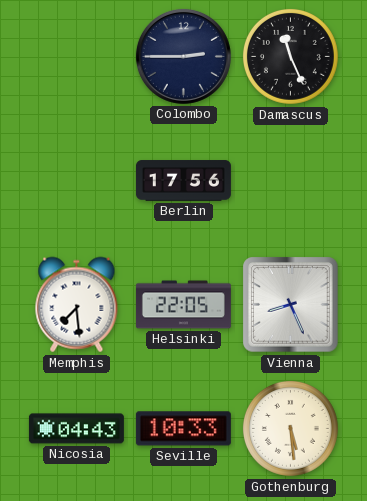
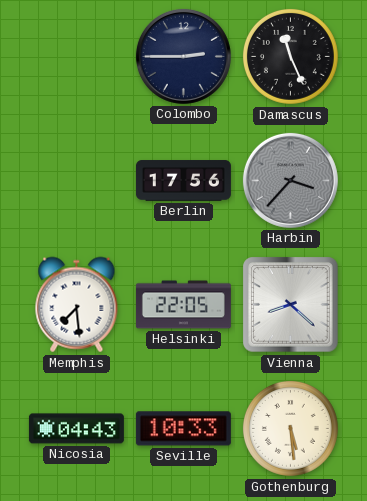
Harbin: none -> 3:37 (290, 180)
Vienna: 8:26 -> 8:22 (291, 305)
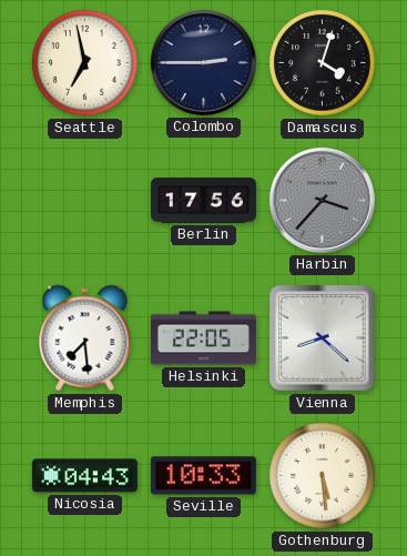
Seattle: none -> 6:58 (84, 62)
Damascus: 11:26 -> 4:03 (322, 62)
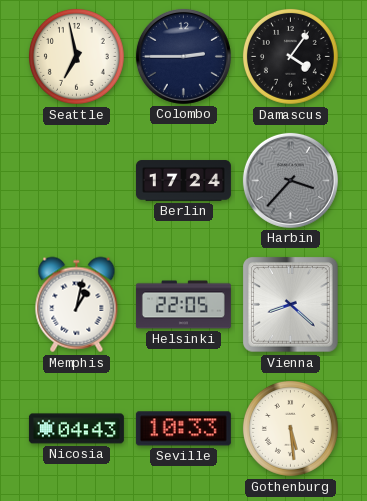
Damascus: 4:03 -> 4:06 (290, 56)
Berlin: 17:56 -> 17:24 (183, 181)
Memphis: 7:29 -> 1:02 (77, 305)
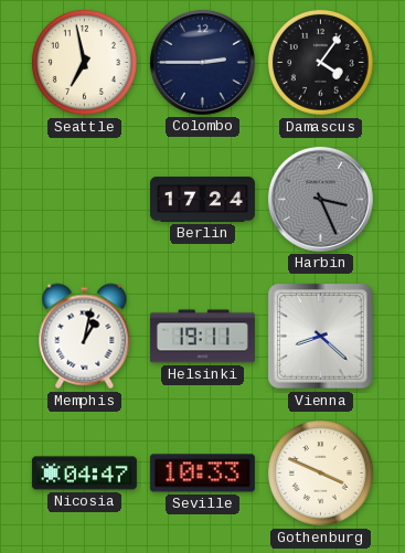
Harbin: 3:37 -> 3:26 (320, 199)
Helsinki: 22:05 -> 19:11 (202, 337)
Nicosia: 04:43 -> 04:47 (84, 474)
Gothenburg: 5:29 -> 3:49 (320, 472)
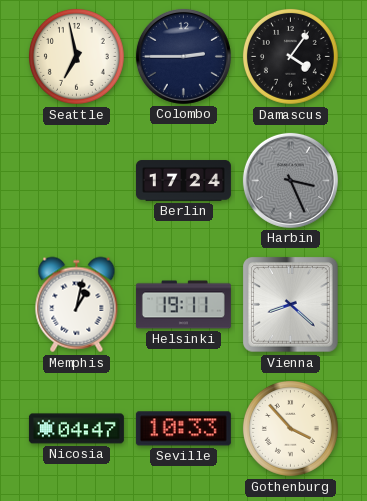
Gothenburg: 3:49 -> 3:53 (290, 428)
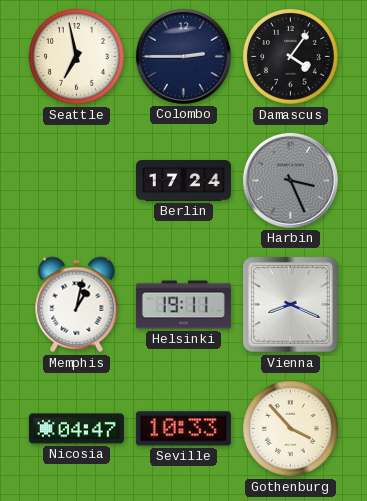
Vienna: 8:22 -> 8:19 (291, 305)
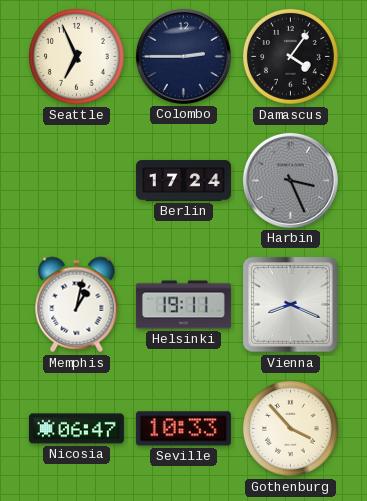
Seattle: 6:58 -> 6:56 (76, 56)
Nicosia: 04:47 -> 06:47 (76, 429)
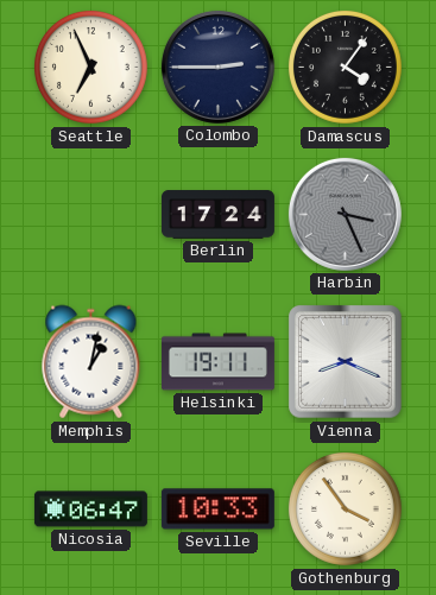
Gothenburg: 3:53 -> 3:54 (345, 508)
